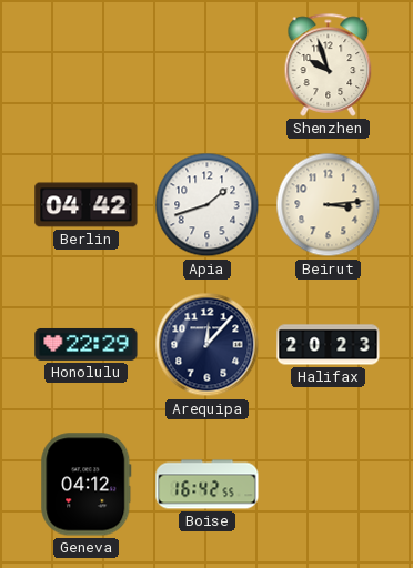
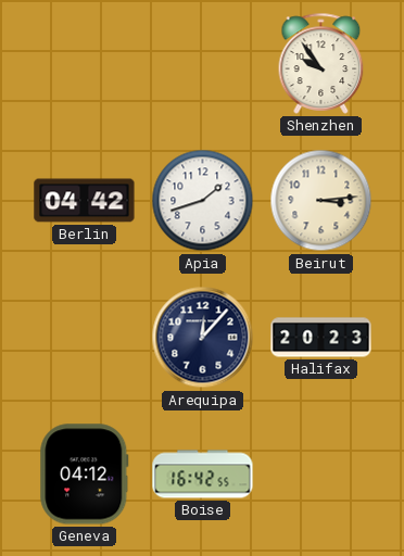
Shenzhen: 9:57 -> 9:54 (321, 63)
Honolulu: 22:29 -> none (87, 344)
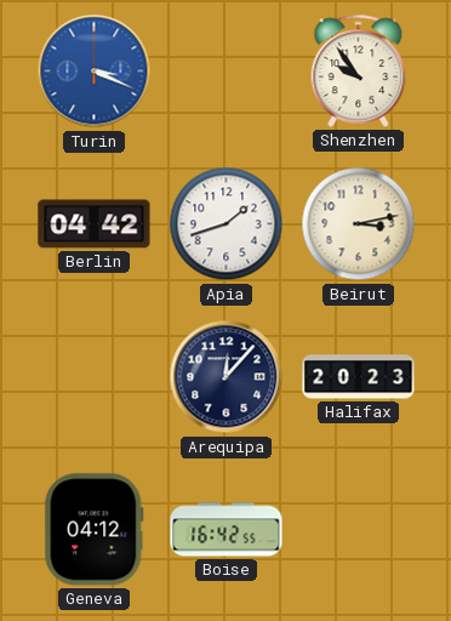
Turin: none -> 3:19 (95, 72)
Beirut: 3:14 -> 3:13 (359, 224)
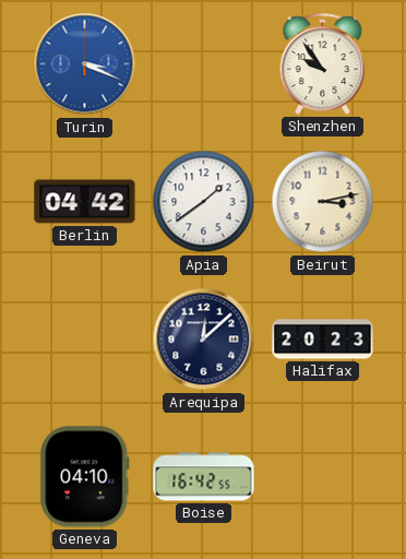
Apia: 1:42 -> 1:39 (204, 202)
Arequipa: 12:07 -> 12:08 (204, 340)
Geneva: 04:12 -> 04:10 (85, 477)
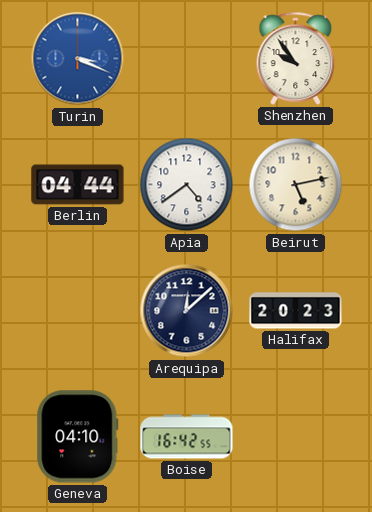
Berlin: 04:42 -> 04:44 (78, 185)
Apia: 1:39 -> 4:39 (187, 185)
Beirut: 3:13 -> 5:13 (296, 185)
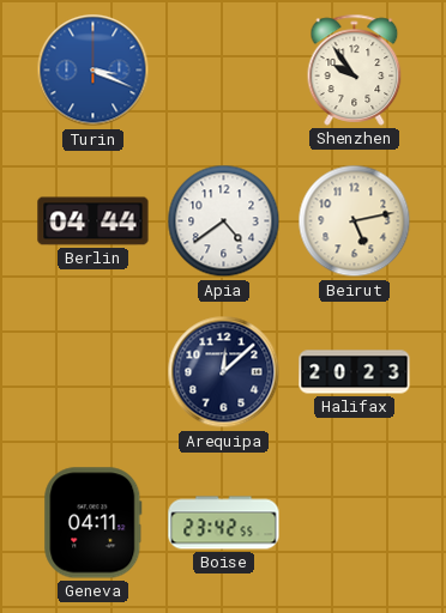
Geneva: 04:10 -> 04:11 (94, 523)
Boise: 16:42 -> 23:42 (224, 523)
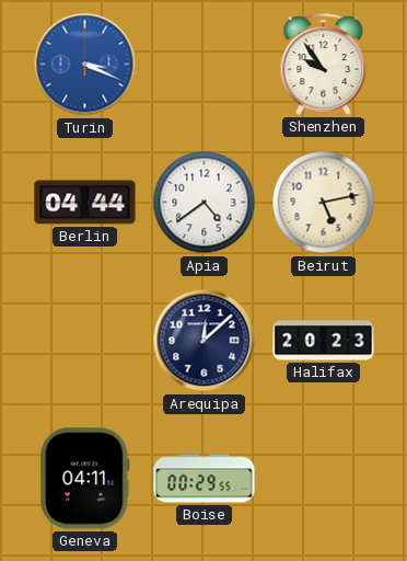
Boise: 23:42 -> 00:29 (205, 479)
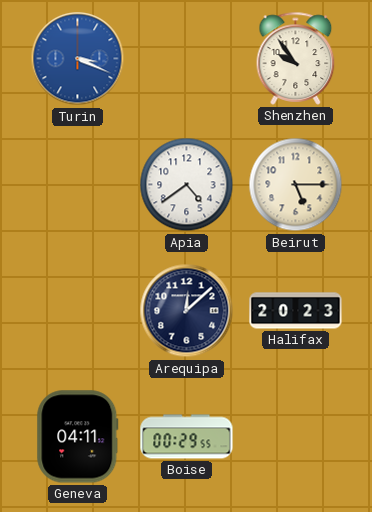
Berlin: 04:44 -> none (85, 203)
Beirut: 5:13 -> 5:15 (296, 185)
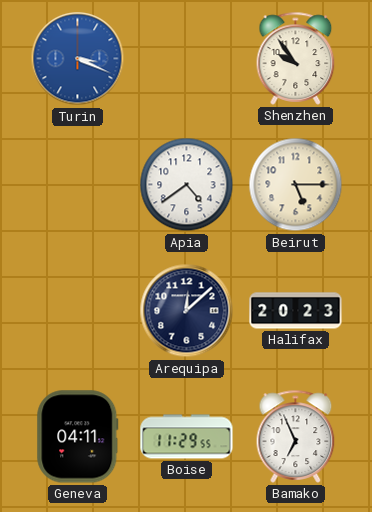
Boise: 00:29 -> 11:29 (187, 437)
Bamako: none -> 6:56 (296, 436)
